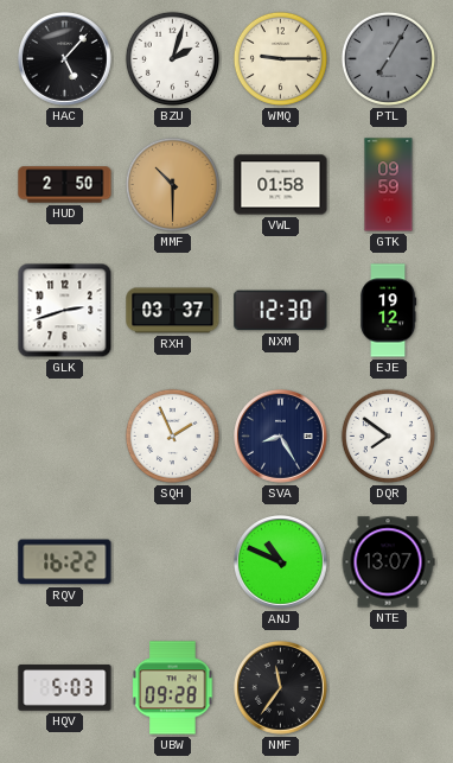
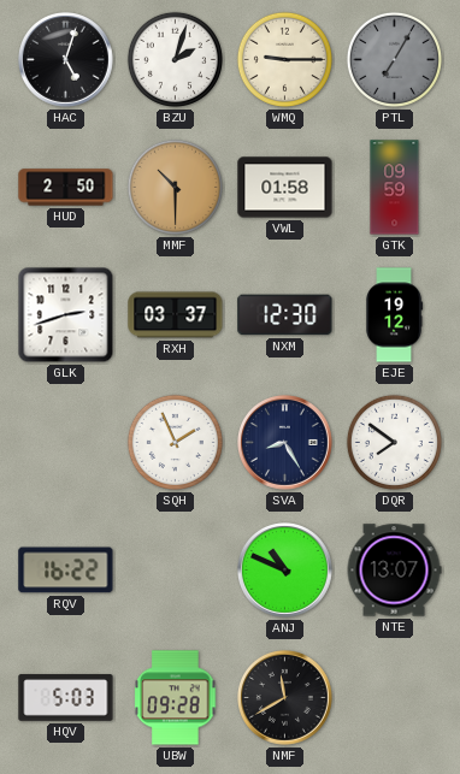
HAC: 5:07 -> 5:03 (66, 60)
NMF: 11:36 -> 11:40 (285, 698)
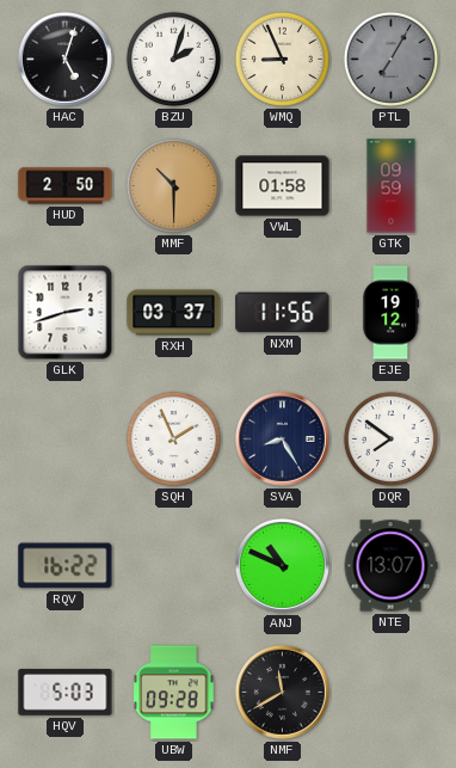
WMQ: 9:15 -> 8:56 (282, 59)
NXM: 12:30 -> 11:56 (283, 313)
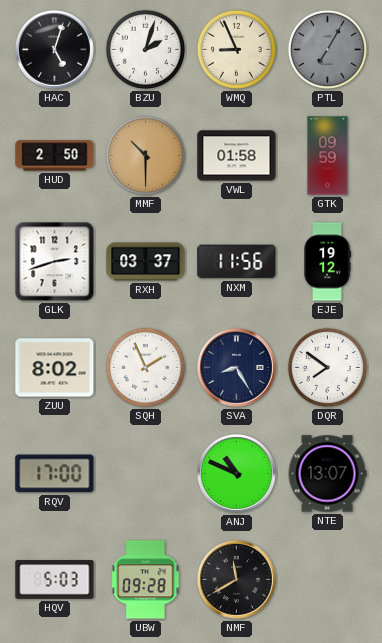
ZUU: none -> 8:02 (55, 368)
RQV: 16:22 -> 17:00 (55, 474)
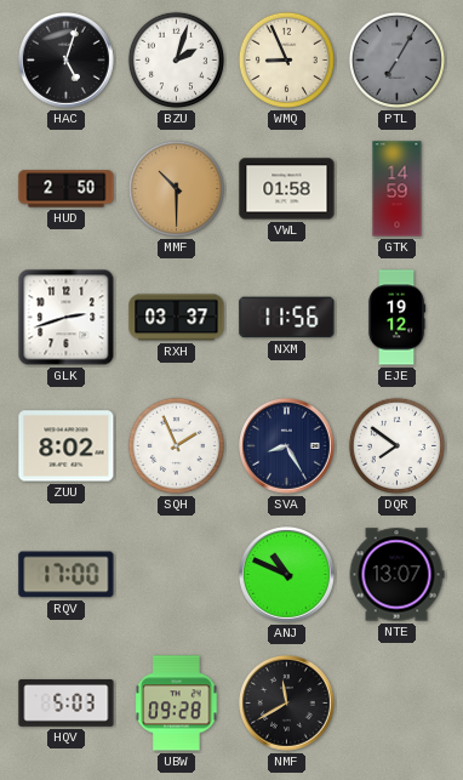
GTK: 09:59 -> 14:59 (398, 189)
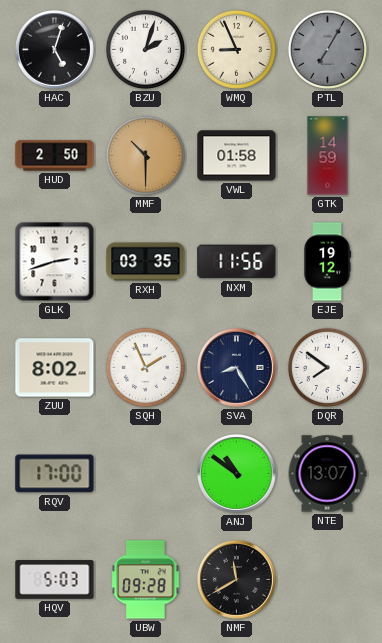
RXH: 03:37 -> 03:35 (146, 262)
ANJ: 10:49 -> 10:51 (237, 474)
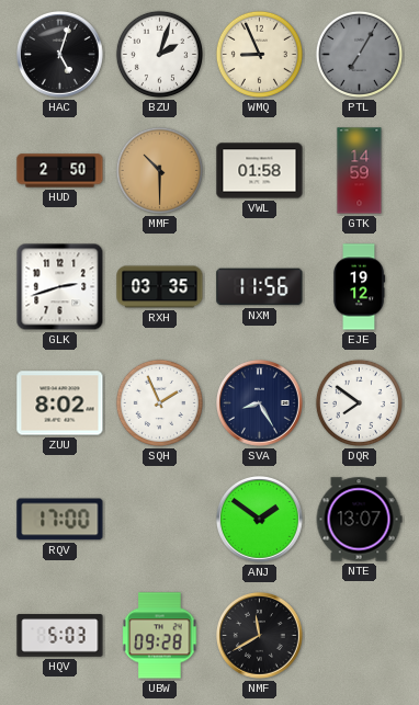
ANJ: 10:51 -> 1:51 (260, 520)
